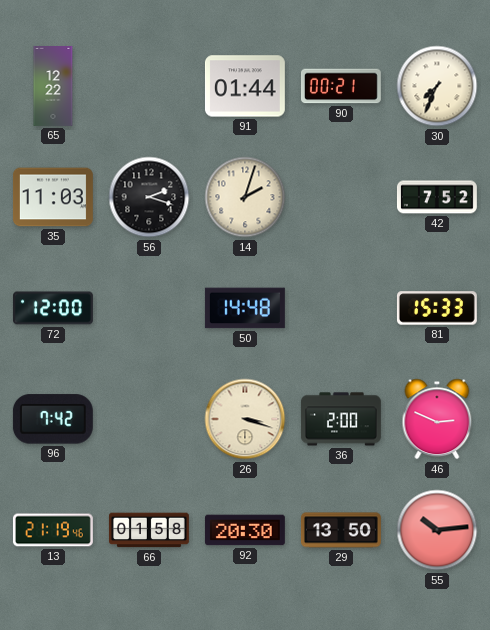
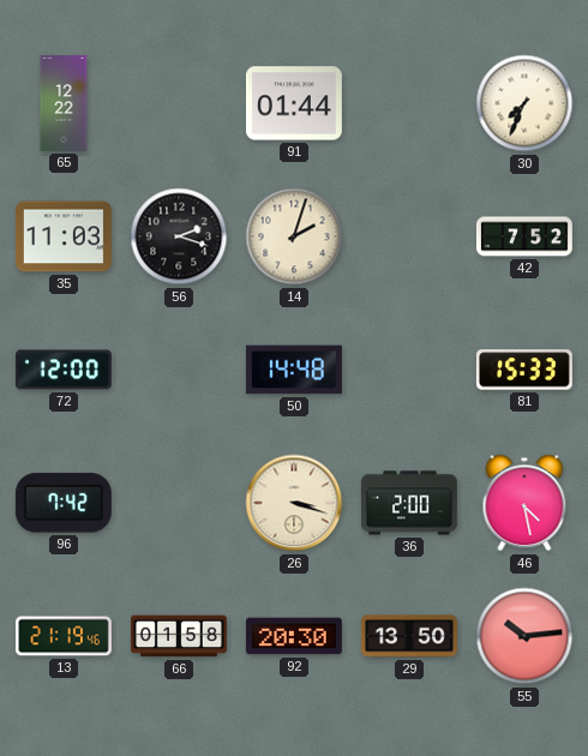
90: 00:21 -> none (341, 86)
46: 2:49 -> 4:28 (524, 503)
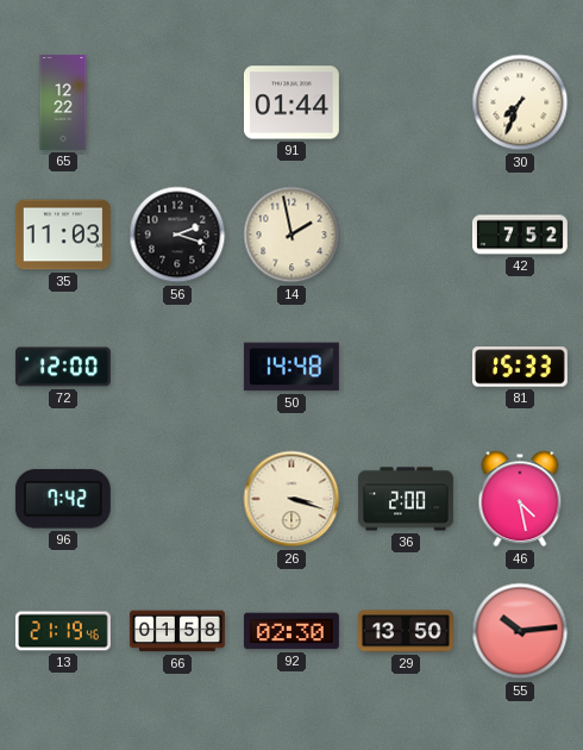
14: 2:03 -> 1:58 (291, 235)
92: 20:30 -> 02:30 (291, 631)
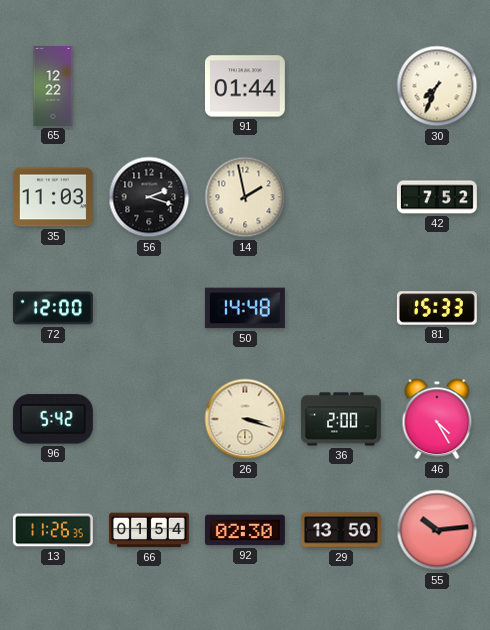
96: 7:42 -> 5:42 (53, 419)
46: 4:28 -> 4:25 (437, 419)
13: 21:19 -> 11:26 (53, 530)
66: 01:58 -> 01:54 (149, 530)
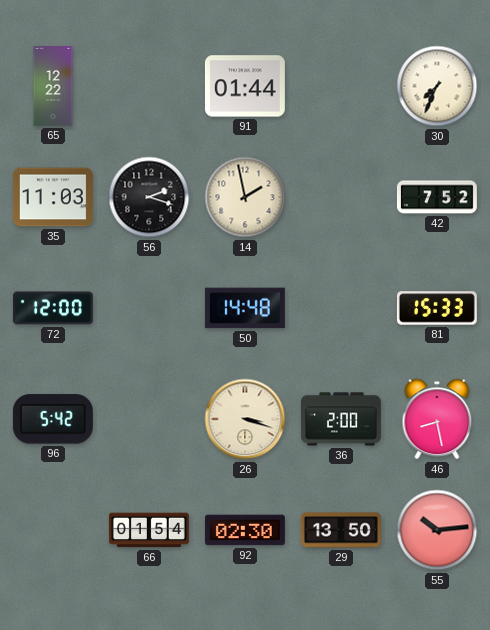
46: 4:25 -> 8:28 (437, 419)
13: 11:26 -> none (53, 530)
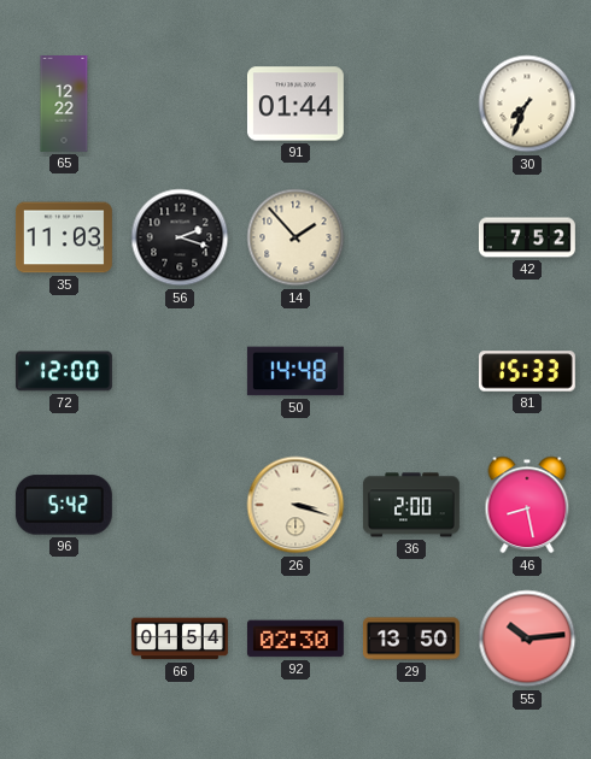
14: 1:58 -> 1:53 (295, 237)
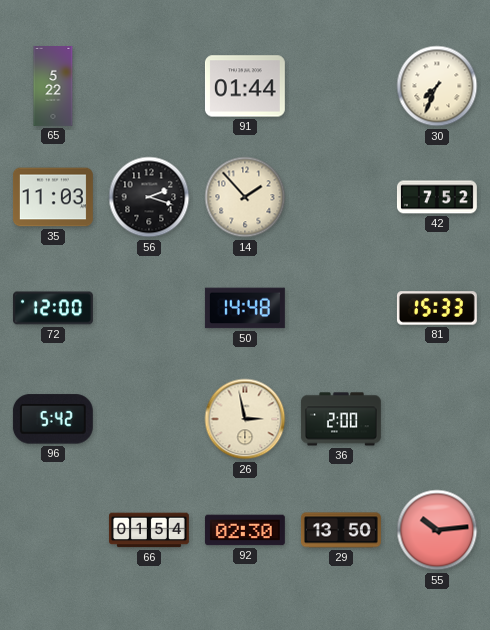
65: 12:22 -> 5:22 (53, 87)
26: 3:18 -> 2:58 (245, 419)
46: 8:28 -> none (527, 505)
